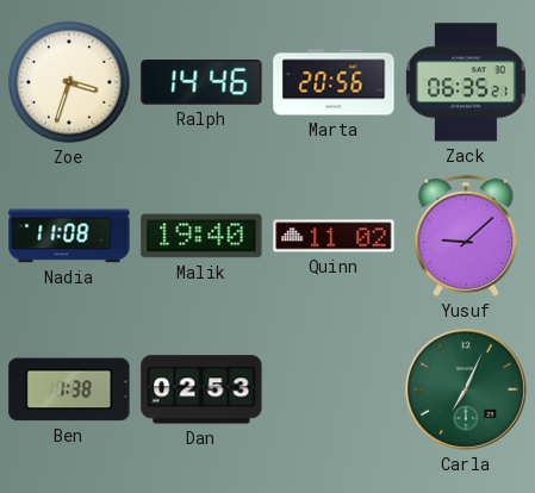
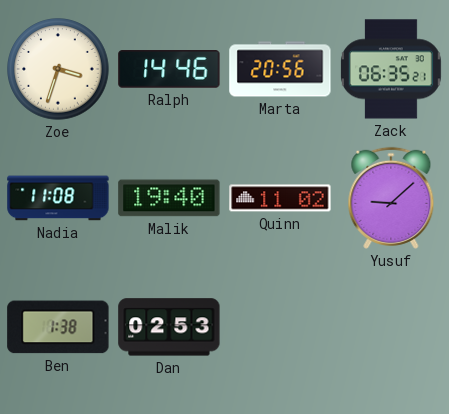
Carla: 7:04 -> none (466, 389)
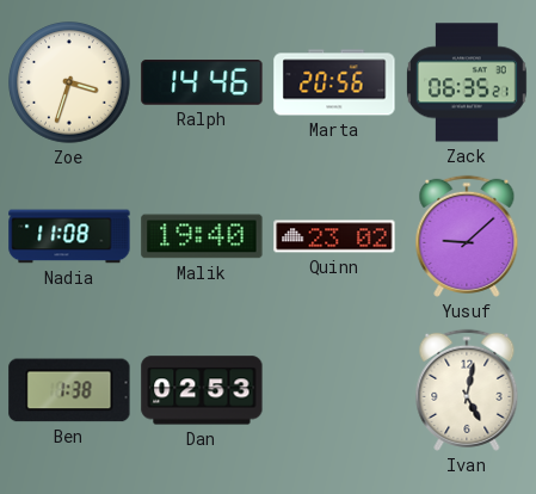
Quinn: 11:02 -> 23:02 (334, 236)
Ivan: none -> 5:02 (467, 390)
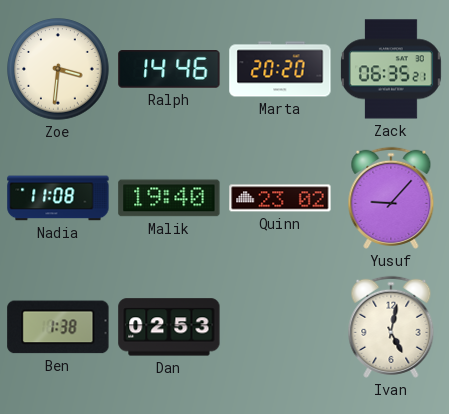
Zoe: 3:33 -> 3:31 (58, 69)
Marta: 20:56 -> 20:20 (280, 69)
Yusuf: 9:08 -> 9:07 (391, 198)
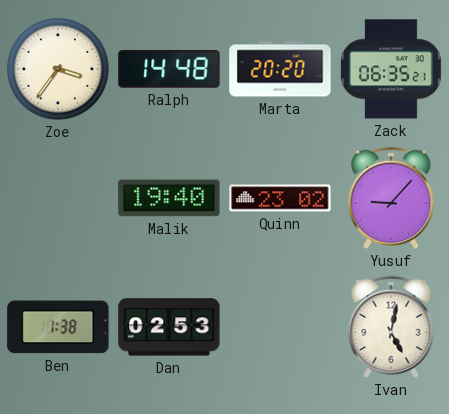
Zoe: 3:31 -> 3:36 (58, 69)
Ralph: 14:46 -> 14:48 (169, 69)
Nadia: 11:08 -> none (58, 198)
